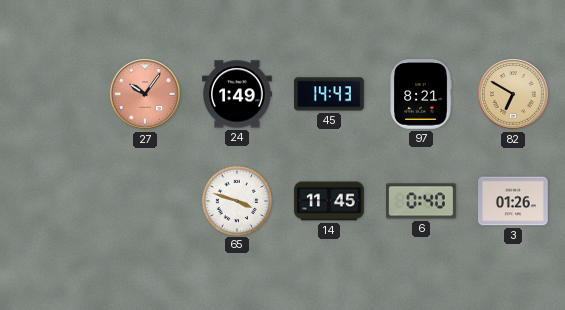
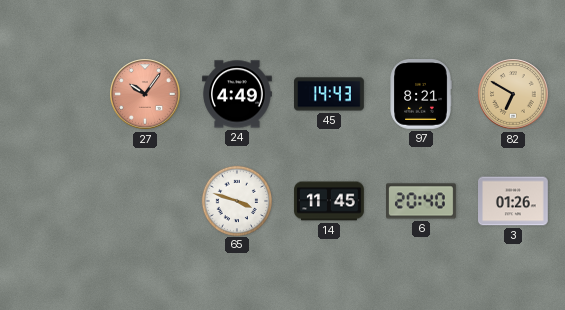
24: 1:49 -> 4:49 (238, 94)
6: 0:40 -> 20:40 (422, 201)
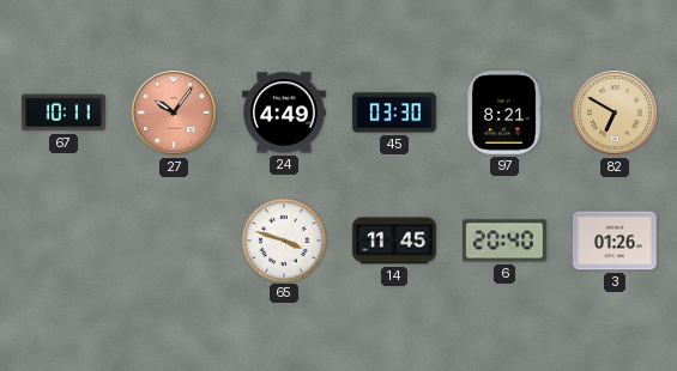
67: none -> 10:11 (65, 112)
45: 14:43 -> 03:30 (394, 112)
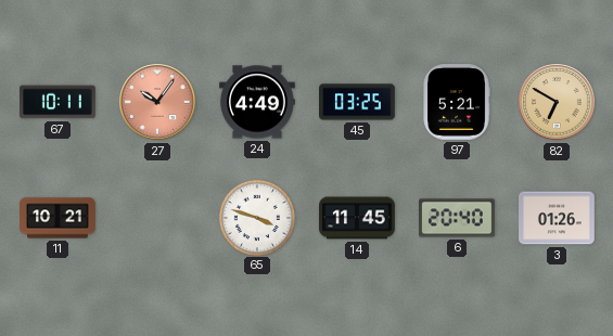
45: 03:30 -> 03:25 (357, 102)
97: 8:21 -> 5:21 (457, 103)
11: none -> 10:21 (58, 218)
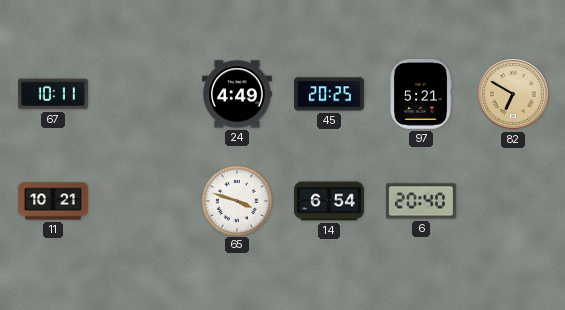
27: 10:06 -> none (157, 102)
45: 03:25 -> 20:25 (329, 94)
14: 11:45 -> 6:54 (329, 201)
3: 01:26 -> none (558, 218)
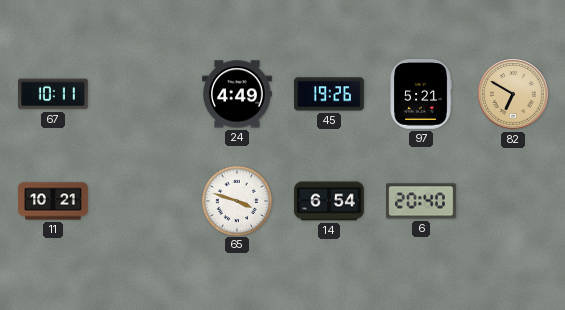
45: 20:25 -> 19:26 (329, 94)
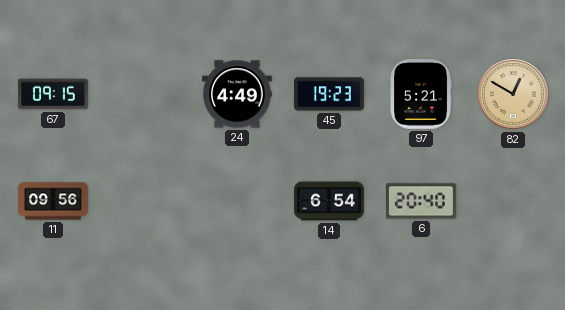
67: 10:11 -> 09:15 (54, 94)
45: 19:26 -> 19:23 (329, 94)
82: 6:50 -> 12:50 (513, 94)
11: 10:21 -> 09:56 (53, 201)
65: 3:48 -> none (236, 200)
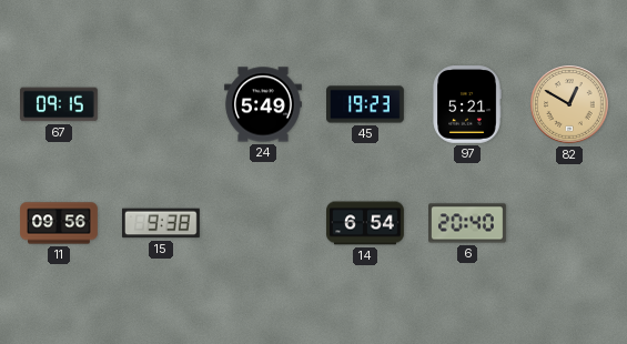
24: 4:49 -> 5:49 (264, 104)
15: none -> 9:38 (162, 223)
